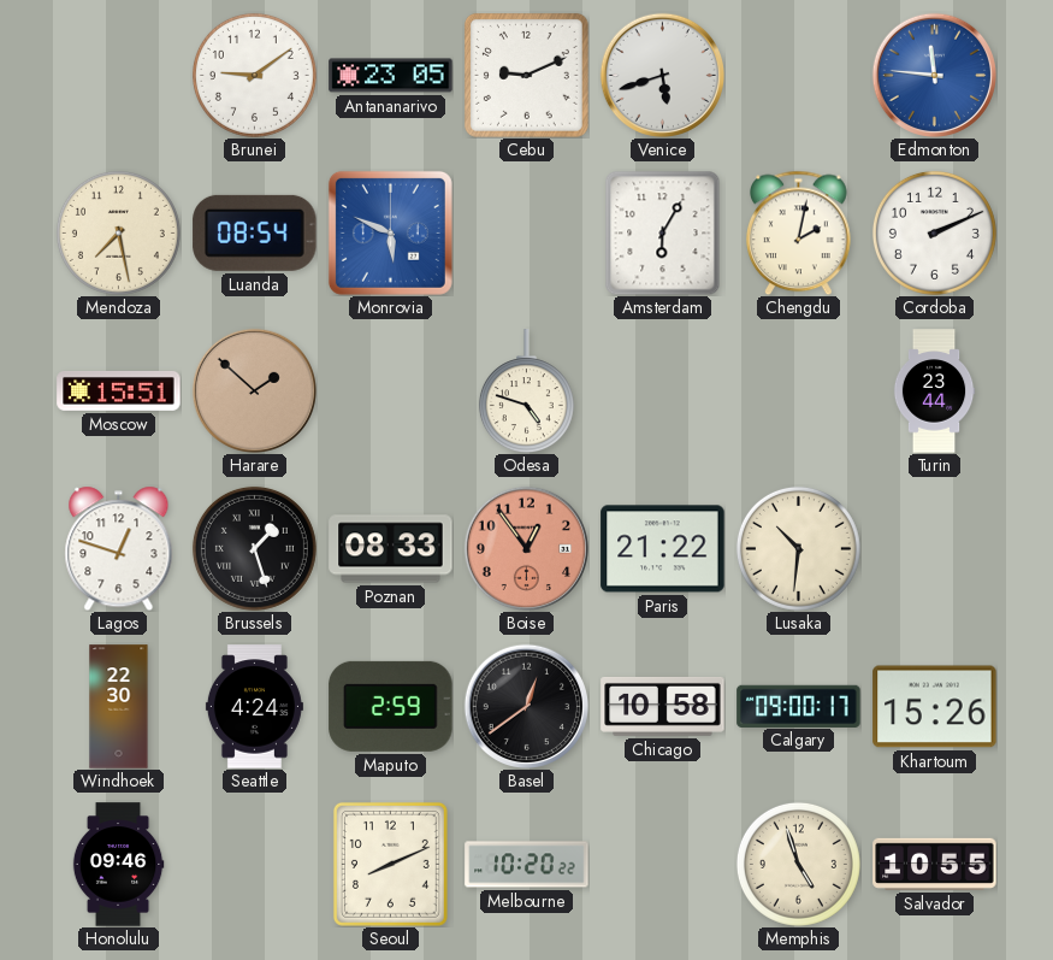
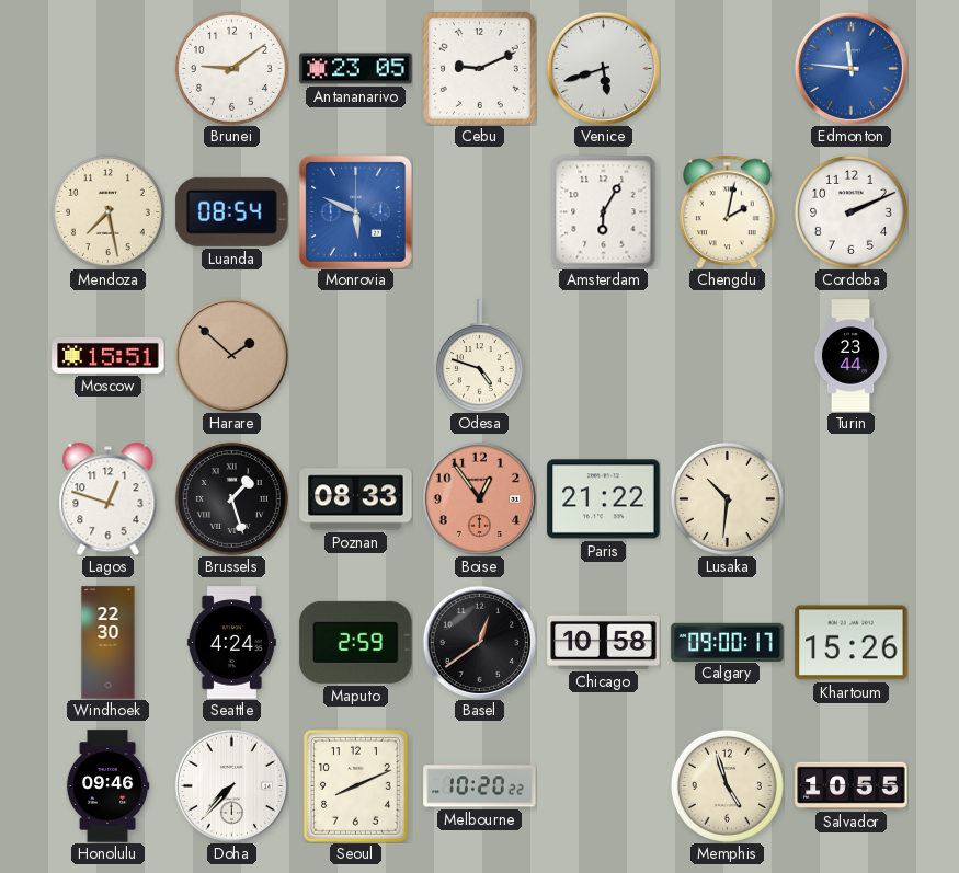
Doha: none -> 7:37 (231, 785)
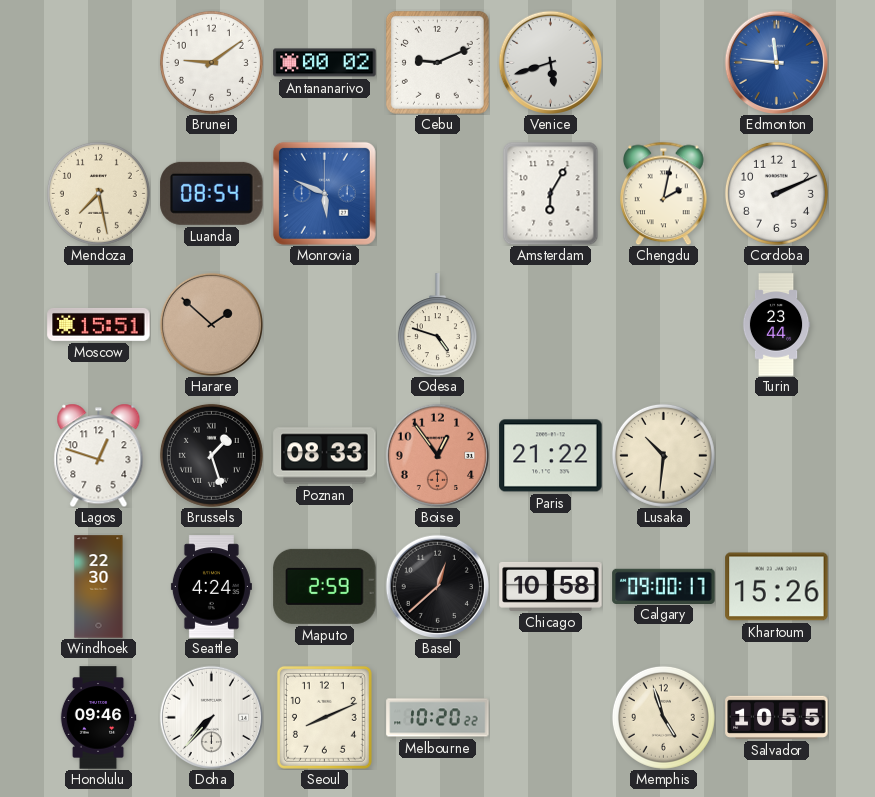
Antananarivo: 23:05 -> 00:02 (325, 63)
Basel: 12:39 -> 12:38 (437, 586)
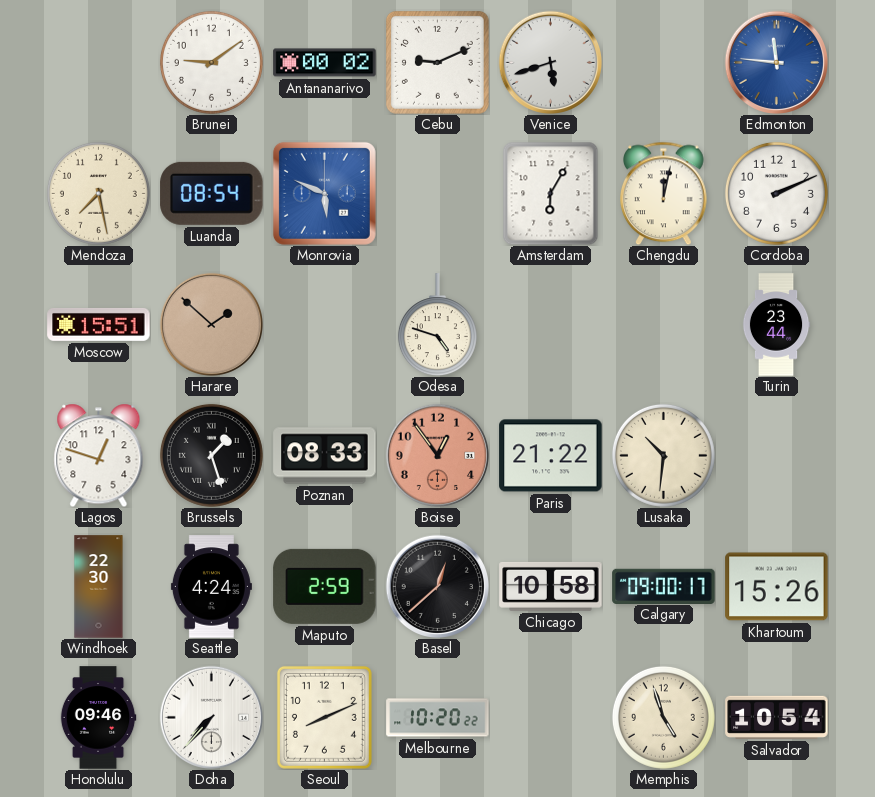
Chengdu: 2:02 -> 12:02 (664, 193)
Salvador: 10:55 -> 10:54 (777, 717)
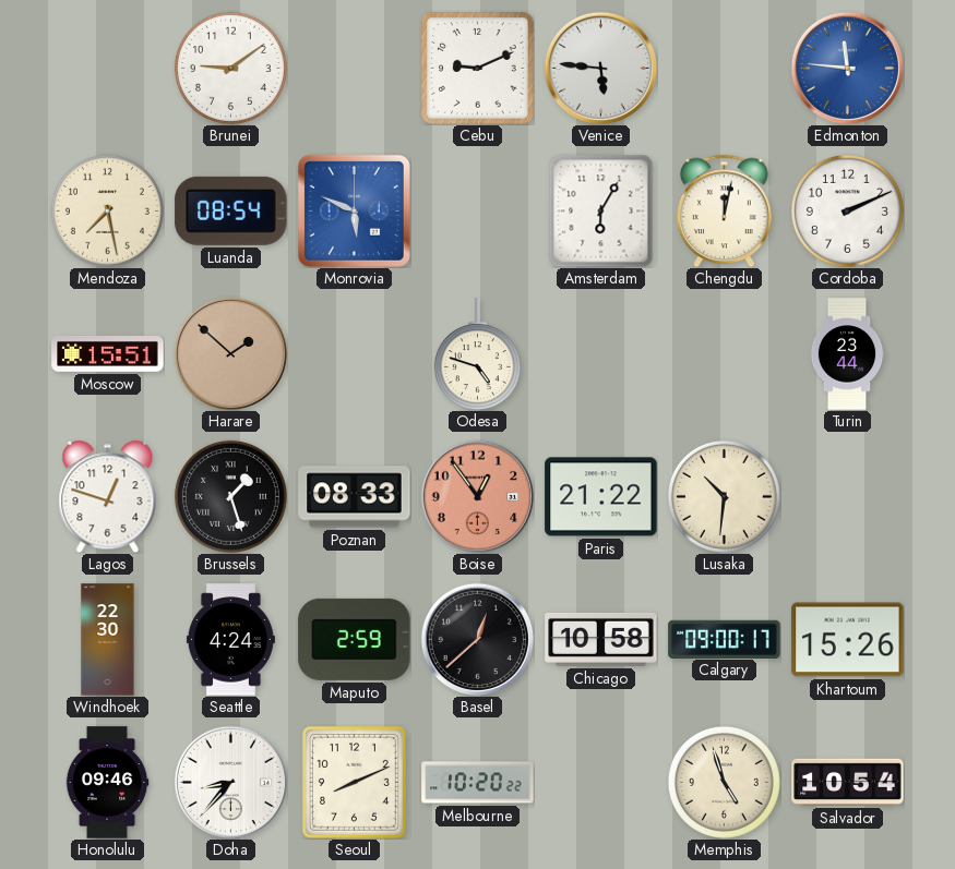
Antananarivo: 00:02 -> none (325, 63)
Venice: 5:42 -> 5:46 (600, 68)
Doha: 7:37 -> 8:37 (230, 782)
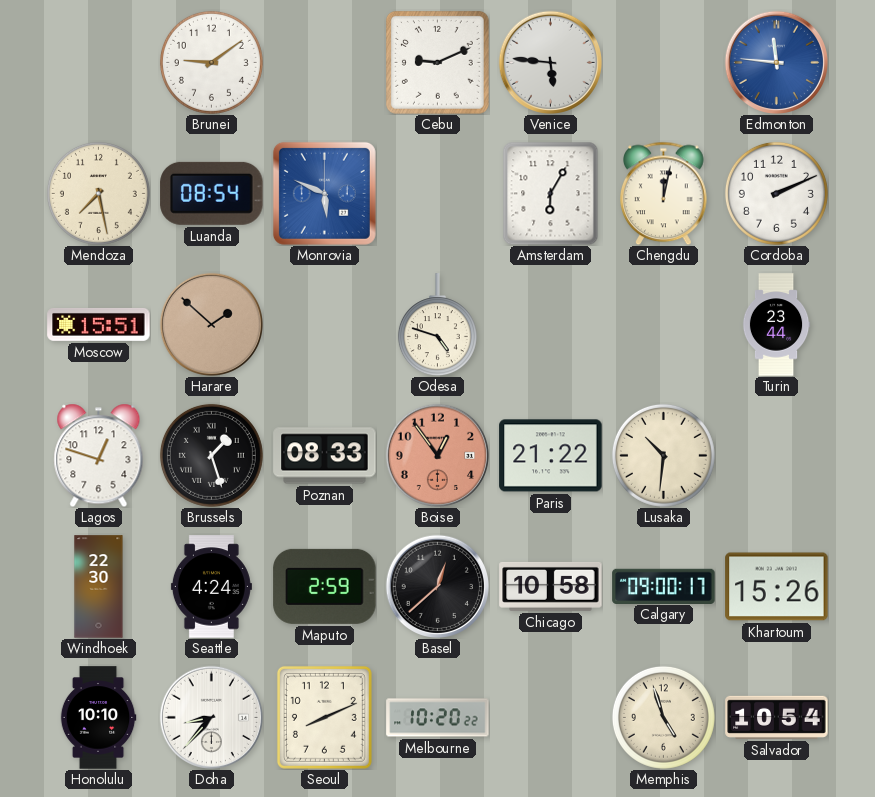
Honolulu: 09:46 -> 10:10 (98, 718)
